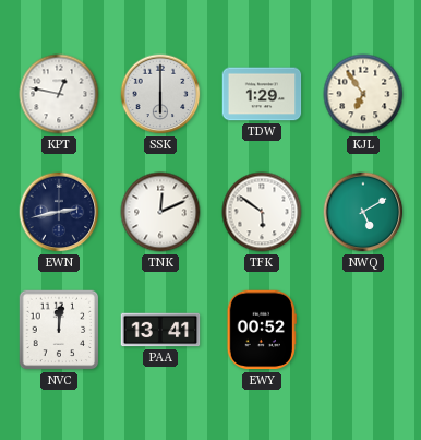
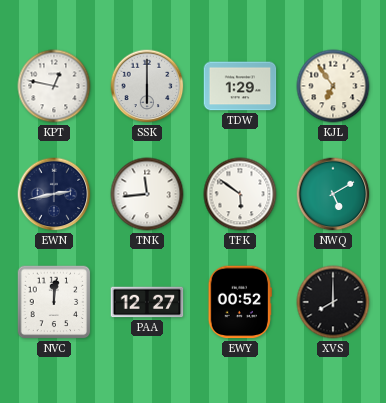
TNK: 12:11 -> 11:44 (147, 194)
PAA: 13:41 -> 12:27 (147, 302)
XVS: none -> 8:00 (333, 302)
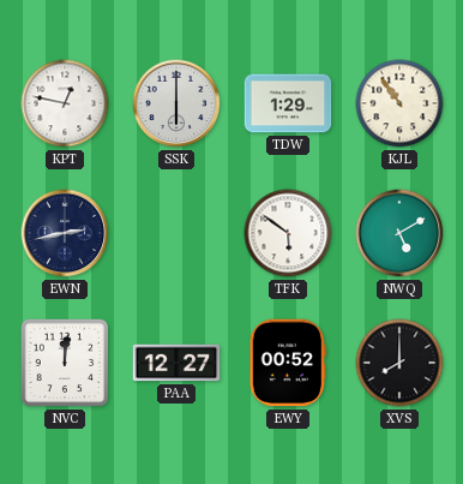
KJL: 6:54 -> 10:54 (399, 103)
TNK: 11:44 -> none (147, 194)
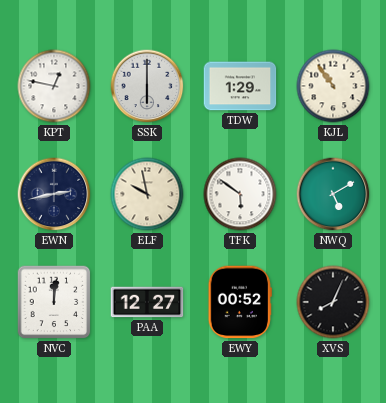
ELF: none -> 9:58 (147, 194)
XVS: 8:00 -> 8:04 (333, 302)
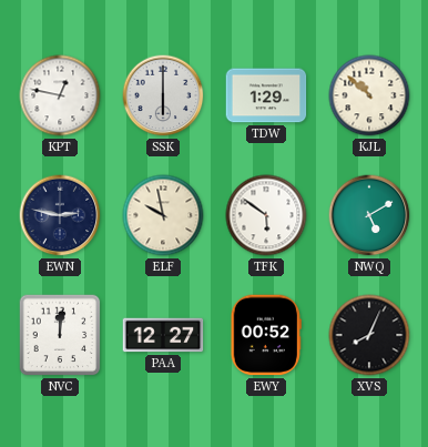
KJL: 10:54 -> 10:52 (369, 95)
EWN: 2:43 -> 2:47 (60, 215)
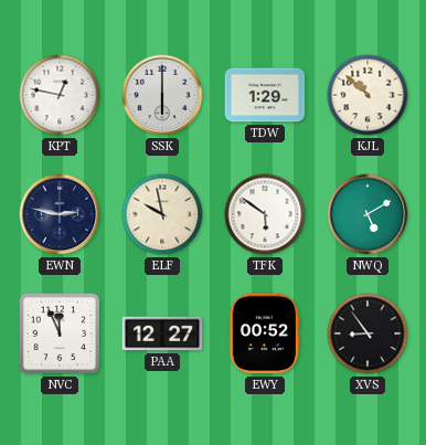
NVC: 12:01 -> 11:56 (60, 333)
XVS: 8:04 -> 8:54 (368, 333)
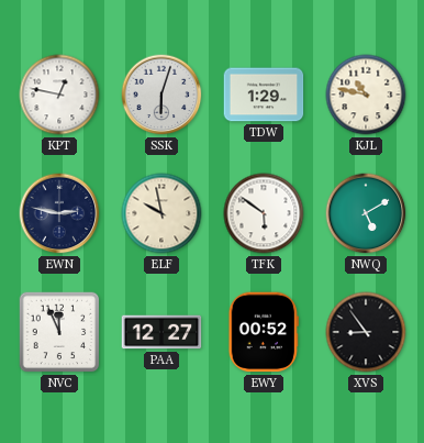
SSK: 6:00 -> 6:03 (161, 95)
KJL: 10:52 -> 10:47 (366, 95)
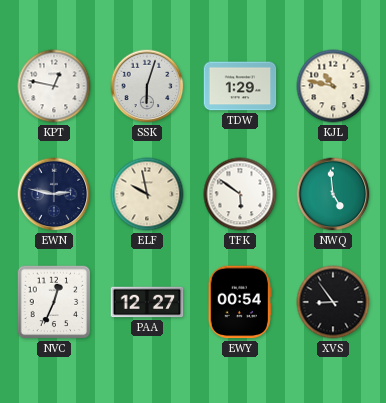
NWQ: 5:10 -> 4:59 (333, 194)
NVC: 11:56 -> 12:34 (54, 302)
EWY: 00:52 -> 00:54 (240, 302)
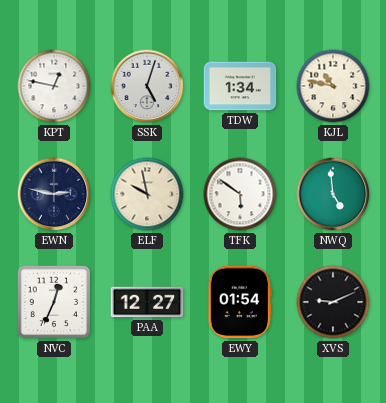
SSK: 6:03 -> 5:03 (147, 86)
TDW: 1:29 -> 1:34 (240, 86)
EWY: 00:54 -> 01:54 (240, 302)
XVS: 8:54 -> 9:11 (333, 302)
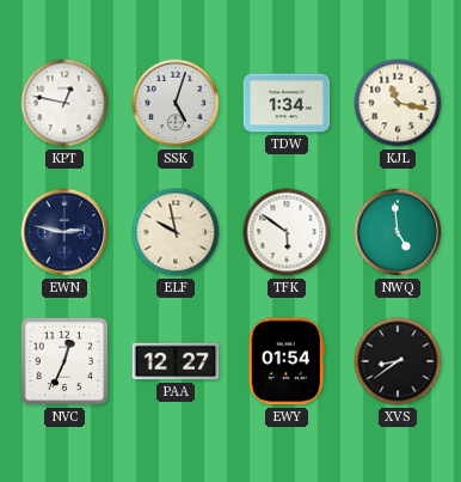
KJL: 10:47 -> 11:17 (398, 103)
XVS: 9:11 -> 8:39 (398, 361)
